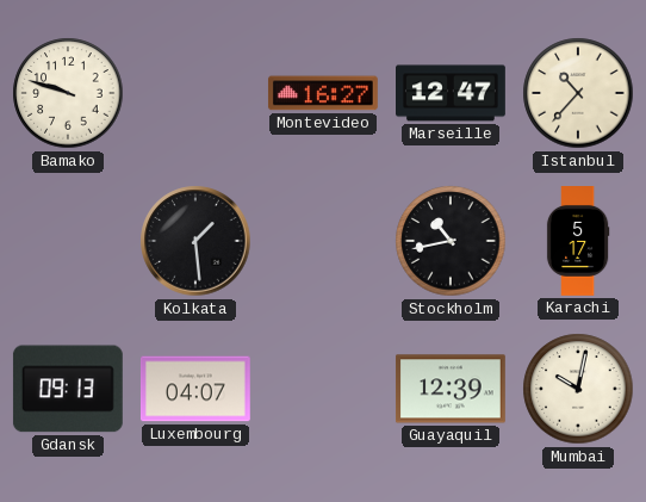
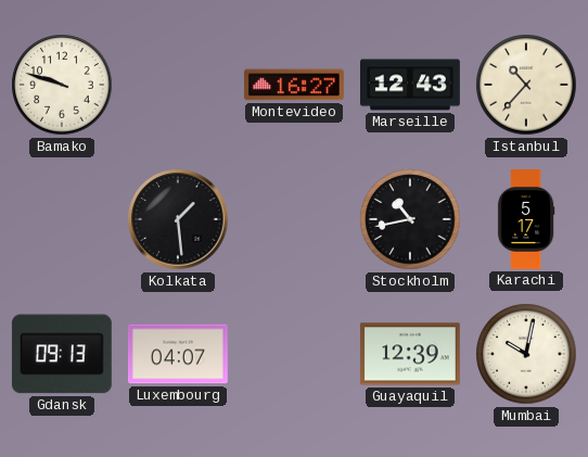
Marseille: 12:47 -> 12:43 (411, 85)
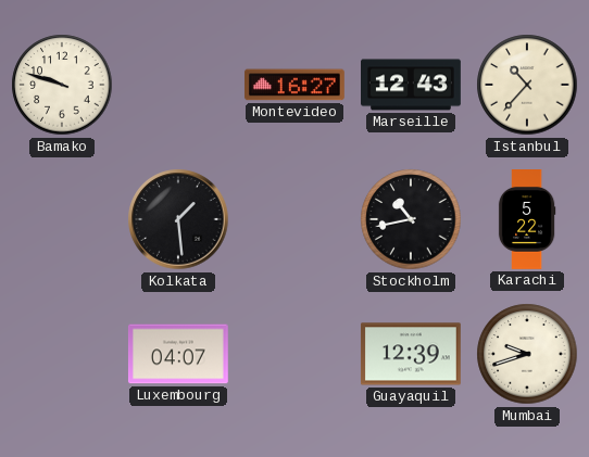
Karachi: 5:17 -> 5:22 (527, 220)
Gdansk: 09:13 -> none (62, 354)
Mumbai: 10:02 -> 9:42 (527, 354)
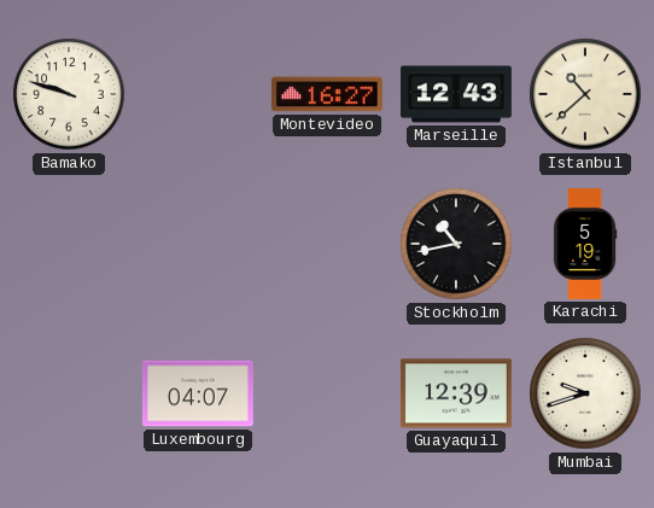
Istanbul: 10:37 -> 10:38 (585, 94)
Kolkata: 1:29 -> none (178, 219)
Karachi: 5:22 -> 5:19 (585, 245)
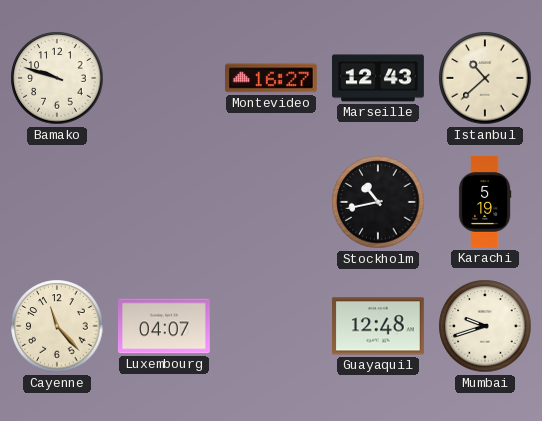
Cayenne: none -> 11:23 (57, 326)
Guayaquil: 12:39 -> 12:48 (378, 326)
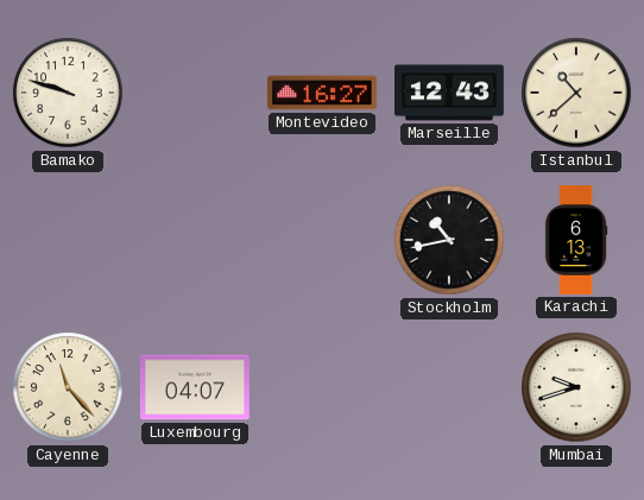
Karachi: 5:19 -> 6:13 (576, 241)
Guayaquil: 12:48 -> none (378, 326)
